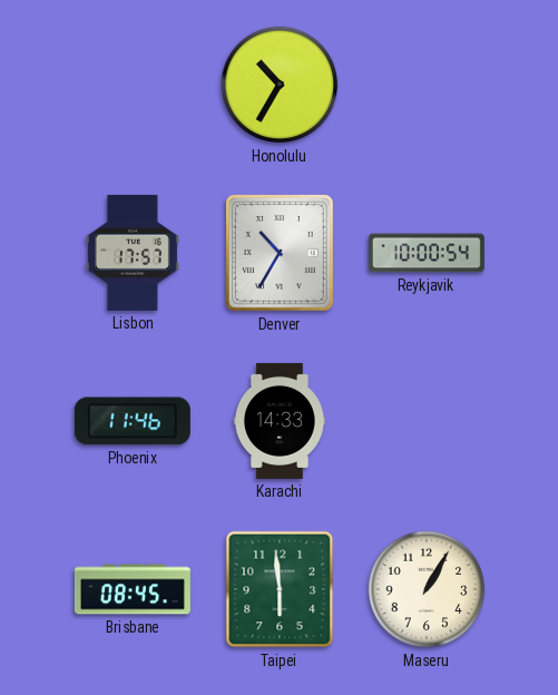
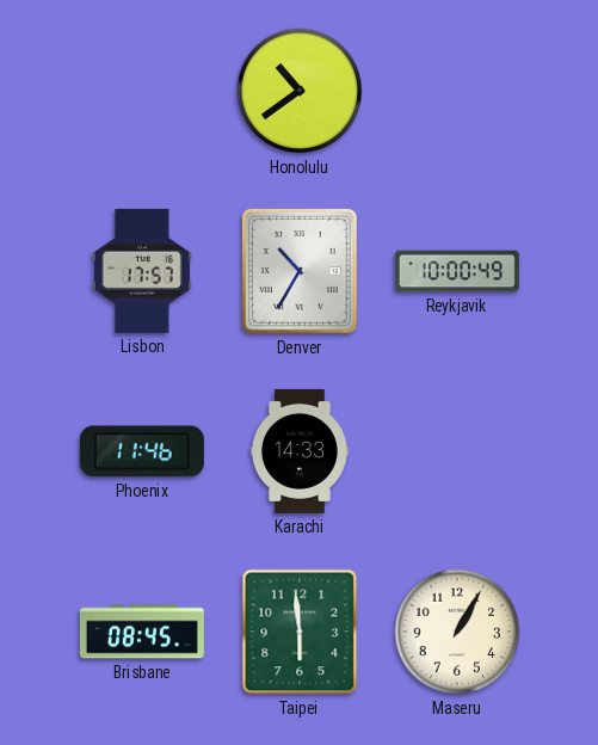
Honolulu: 10:35 -> 10:39 (300, 91)
Reykjavik: 10:00:54 -> 10:00:49 (457, 271)
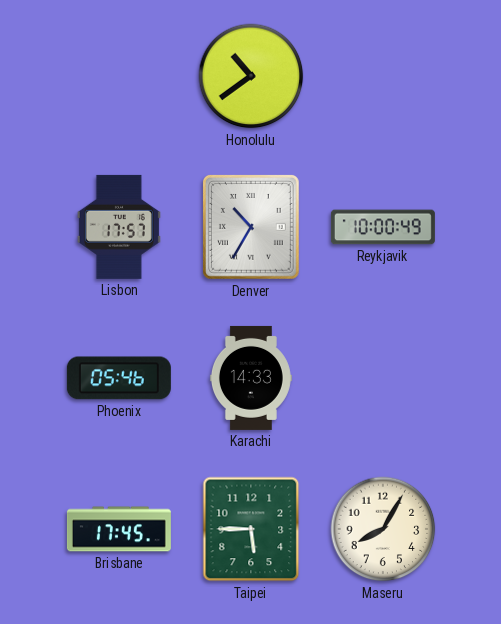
Phoenix: 11:46 -> 05:46 (119, 378)
Brisbane: 08:45 -> 17:45 (119, 529)
Taipei: 5:59 -> 5:45 (251, 529)
Maseru: 1:05 -> 8:05 (383, 529)
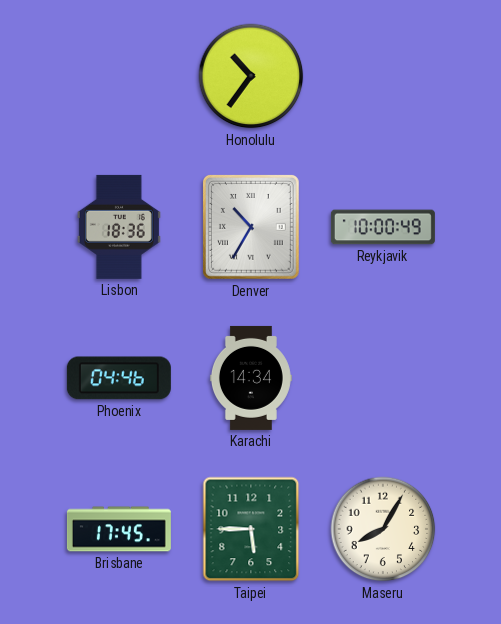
Honolulu: 10:39 -> 10:36 (251, 76)
Lisbon: 17:57 -> 18:36 (119, 227)
Phoenix: 05:46 -> 04:46 (119, 378)
Karachi: 14:33 -> 14:34 (251, 378)
